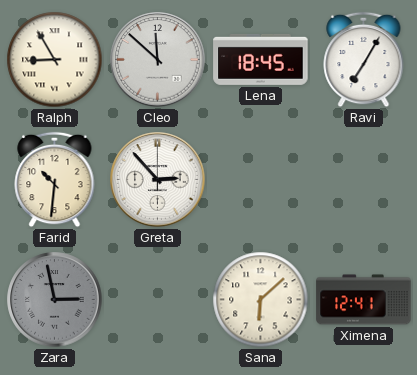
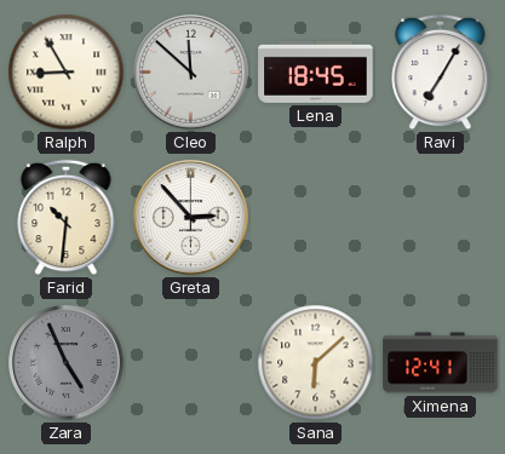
Zara: 2:58 -> 4:56 (67, 363)
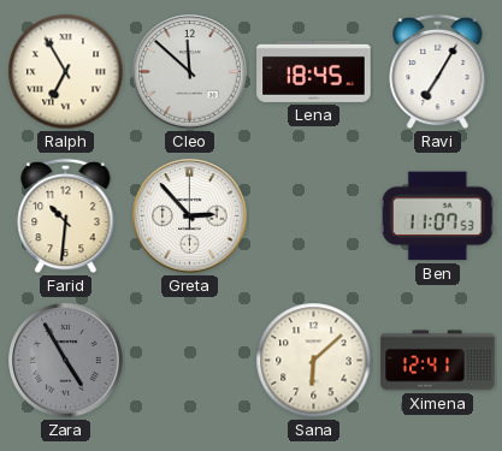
Ralph: 8:55 -> 6:55 (66, 72)
Ben: none -> 11:07 (437, 216)
Zara: 4:56 -> 4:55 (66, 361)
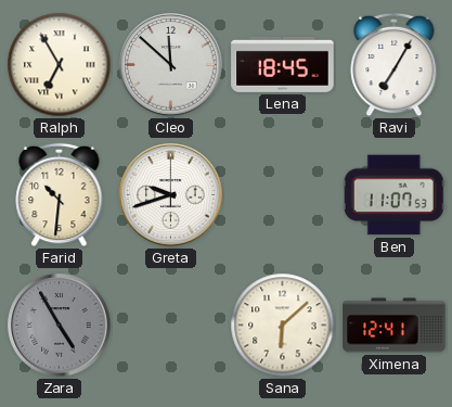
Greta: 2:53 -> 9:42 (171, 195)
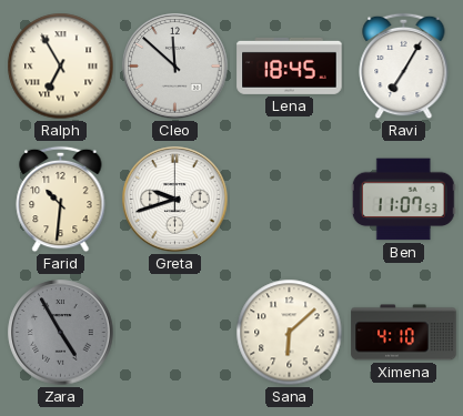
Ximena: 12:41 -> 4:10 (404, 333)
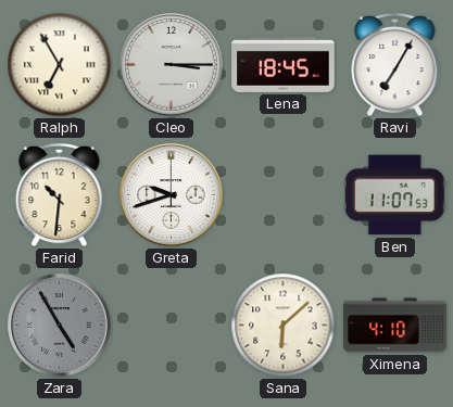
Cleo: 11:52 -> 3:15 (172, 65)
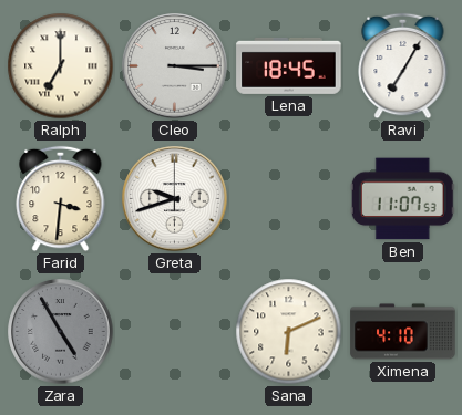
Ralph: 6:55 -> 7:00 (61, 66)
Farid: 10:31 -> 3:31 (61, 199)
Sana: 6:08 -> 6:11 (289, 332)
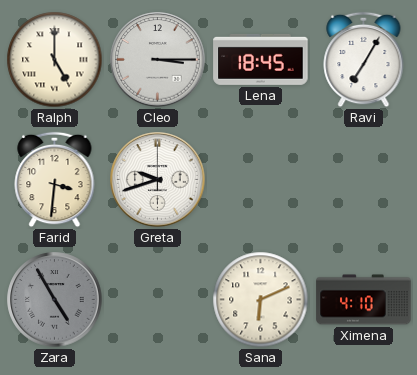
Ralph: 7:00 -> 5:00 (55, 60)
Ben: 11:07 -> none (402, 199)
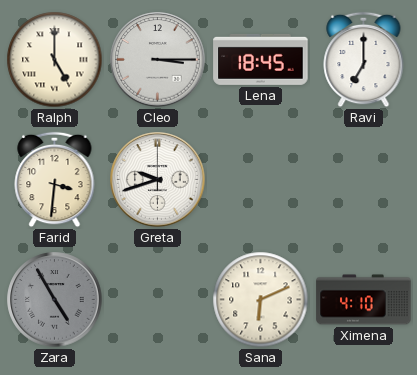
Ravi: 7:05 -> 7:00 (364, 60)
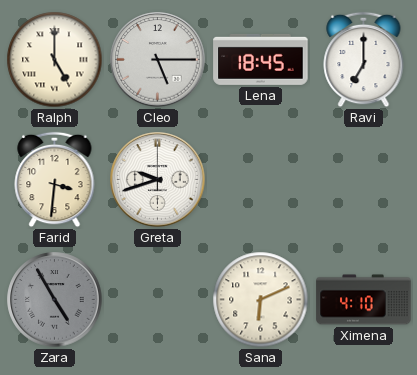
Cleo: 3:15 -> 5:15 (158, 60)
